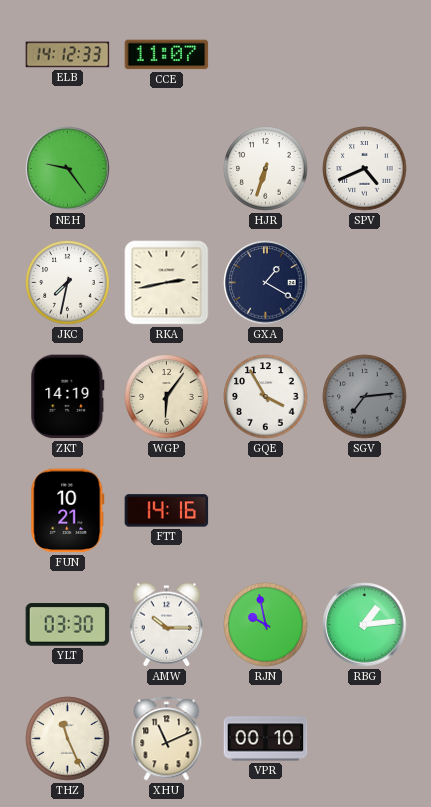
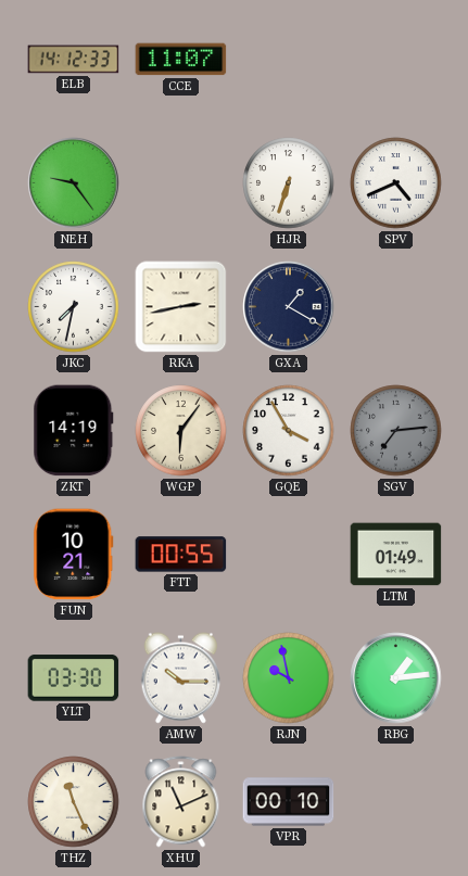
FTT: 14:16 -> 00:55 (181, 555)
LTM: none -> 01:49 (396, 555)
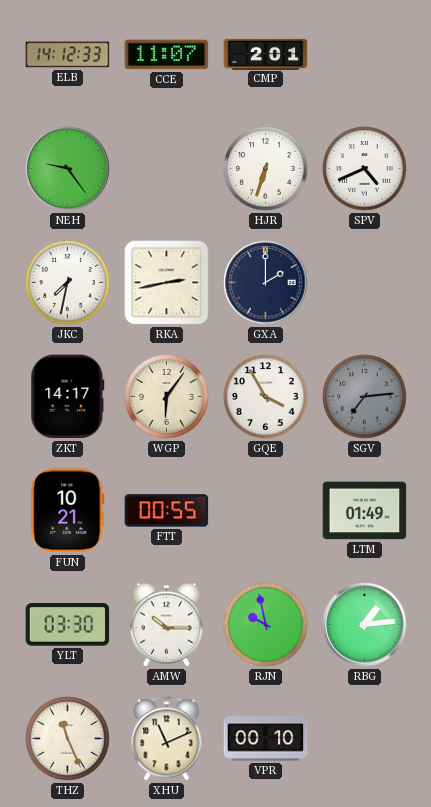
CMP: none -> 2:01 (266, 54)
GXA: 1:20 -> 2:00 (266, 283)
ZKT: 14:19 -> 14:17 (68, 397)
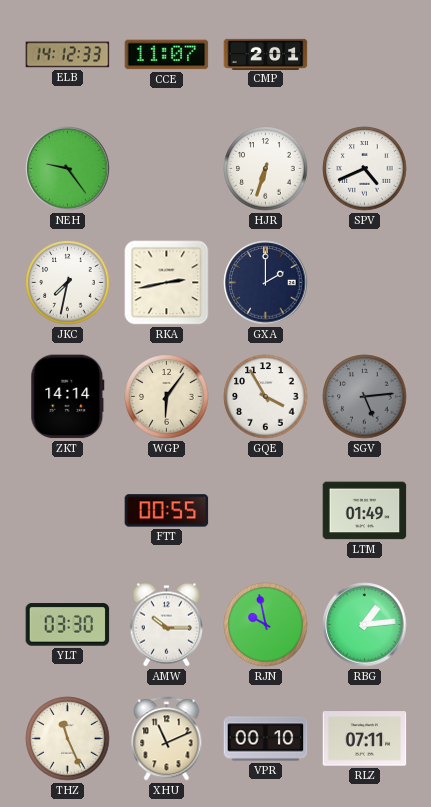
ZKT: 14:17 -> 14:14 (68, 397)
SGV: 7:14 -> 5:14 (365, 397)
FUN: 10:21 -> none (68, 511)
RLZ: none -> 07:11 (365, 739)
